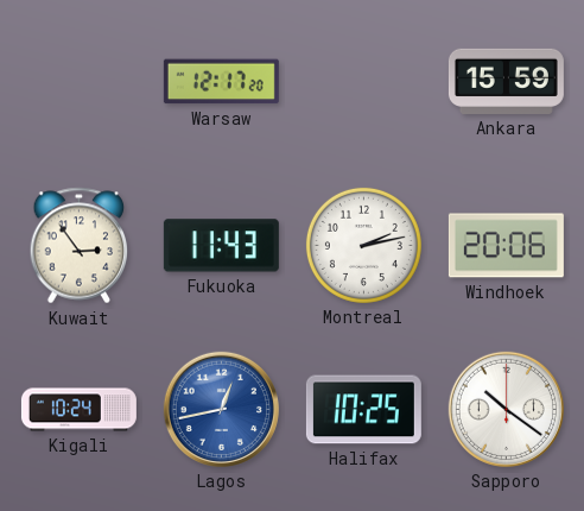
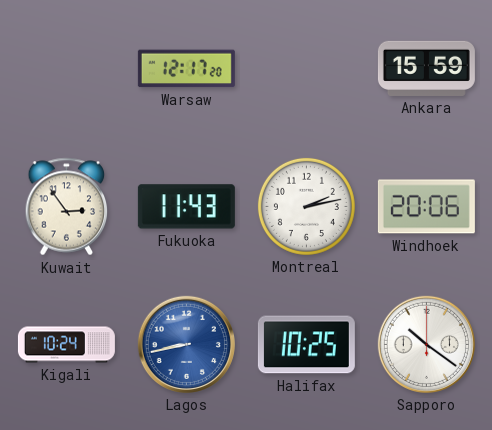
Lagos: 12:43 -> 8:43 (186, 344)
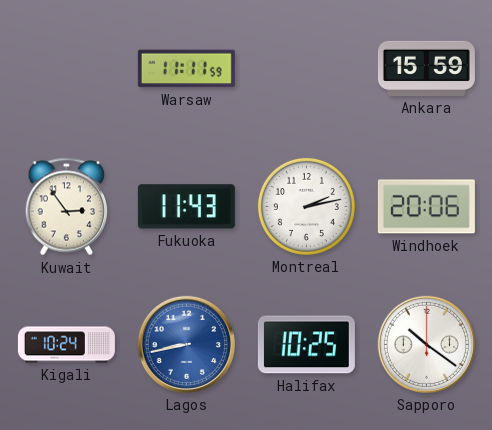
Warsaw: 12:17 -> 11:11 (186, 69)
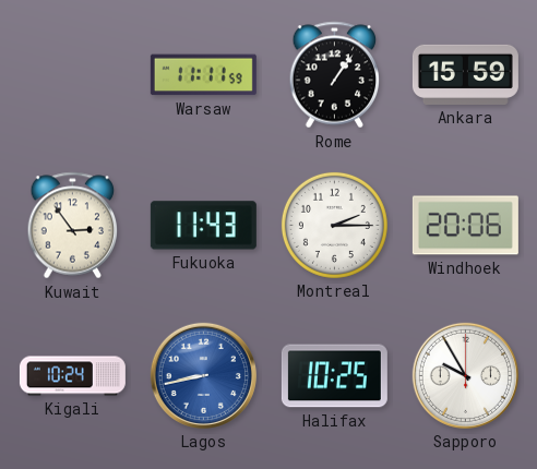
Rome: none -> 1:06 (335, 75)
Montreal: 2:13 -> 2:15 (334, 225)
Sapporo: 10:21 -> 9:55 (465, 375)
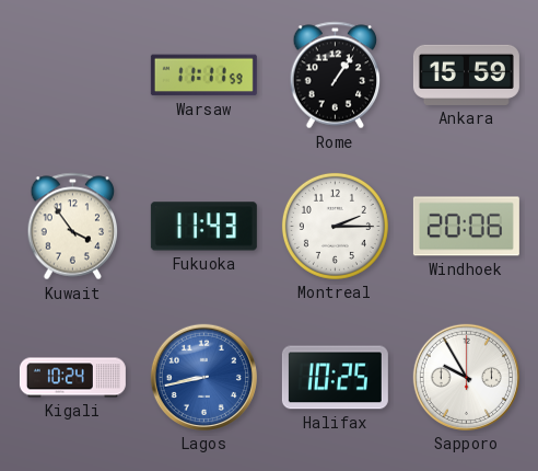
Kuwait: 2:54 -> 3:54 (73, 227)
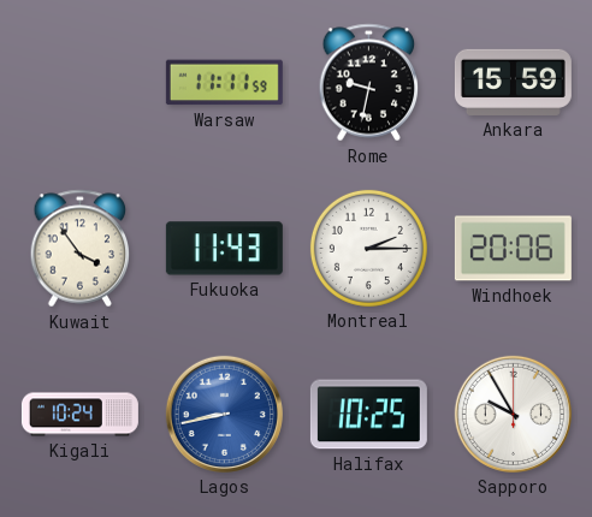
Rome: 1:06 -> 9:32 (369, 83)
